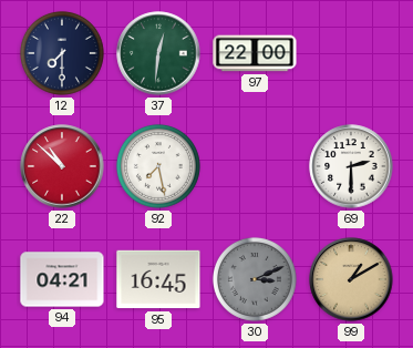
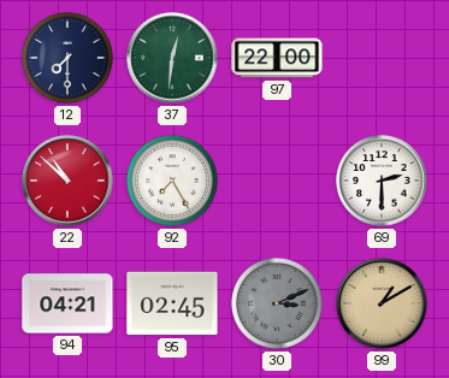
92: 7:28 -> 7:25 (172, 181)
95: 16:45 -> 02:45 (172, 303)
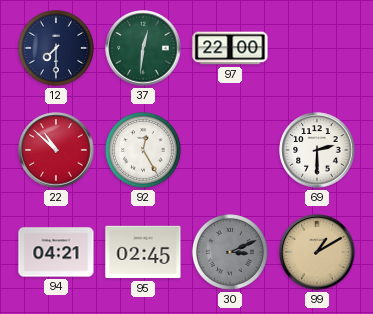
92: 7:25 -> 12:25 (143, 150)
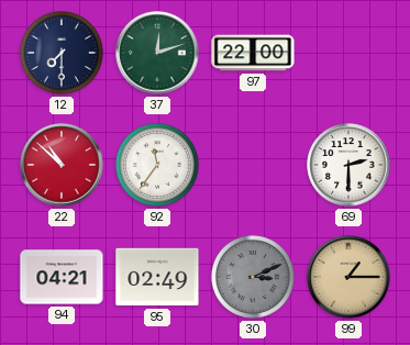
37: 12:31 -> 12:12 (157, 53)
92: 12:25 -> 11:36 (157, 165)
95: 02:45 -> 02:49 (157, 277)
99: 1:10 -> 1:15 (348, 277)
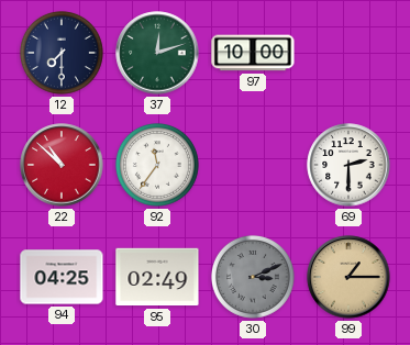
97: 22:00 -> 10:00 (253, 53)
94: 04:21 -> 04:25 (62, 277)
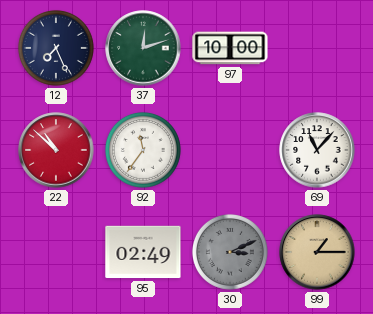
12: 7:30 -> 7:26 (56, 48)
69: 2:30 -> 11:07 (317, 150)
94: 04:25 -> none (62, 277)
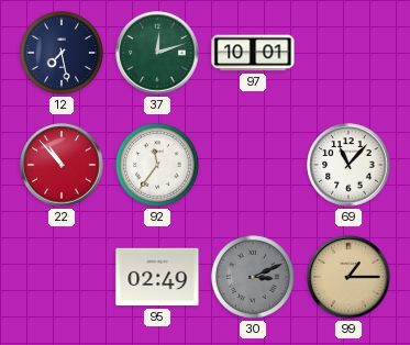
12: 7:26 -> 7:28 (62, 53)
97: 10:00 -> 10:01 (253, 53)
22: 10:52 -> 10:53 (62, 165)
